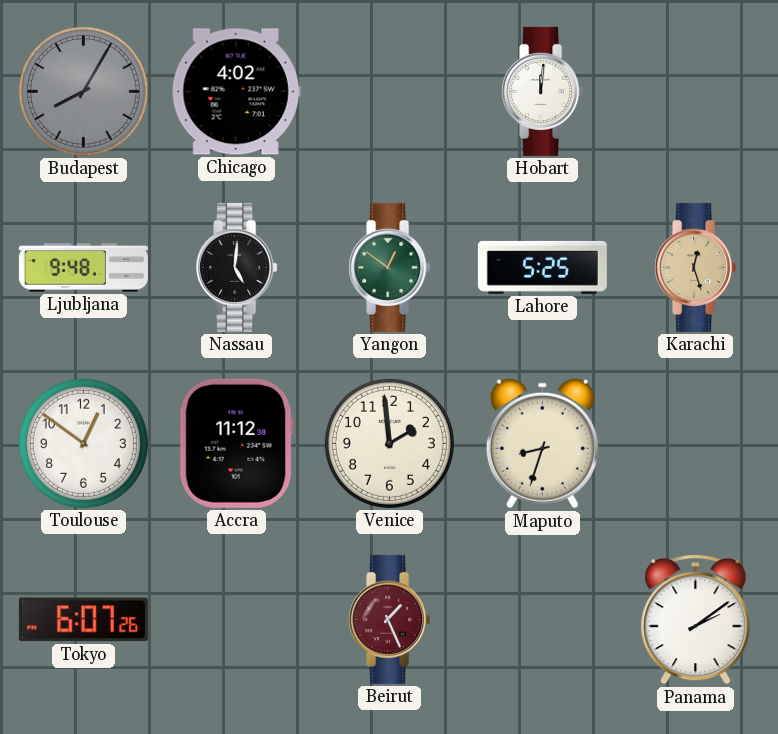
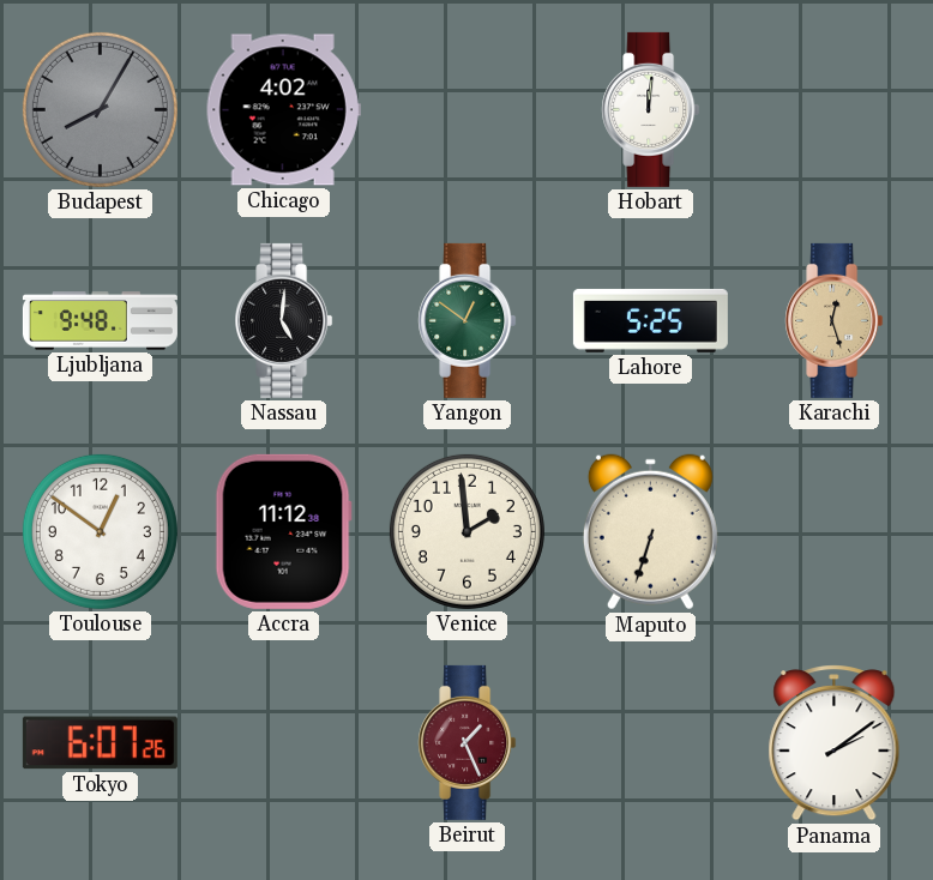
Maputo: 8:33 -> 6:33 (650, 532)
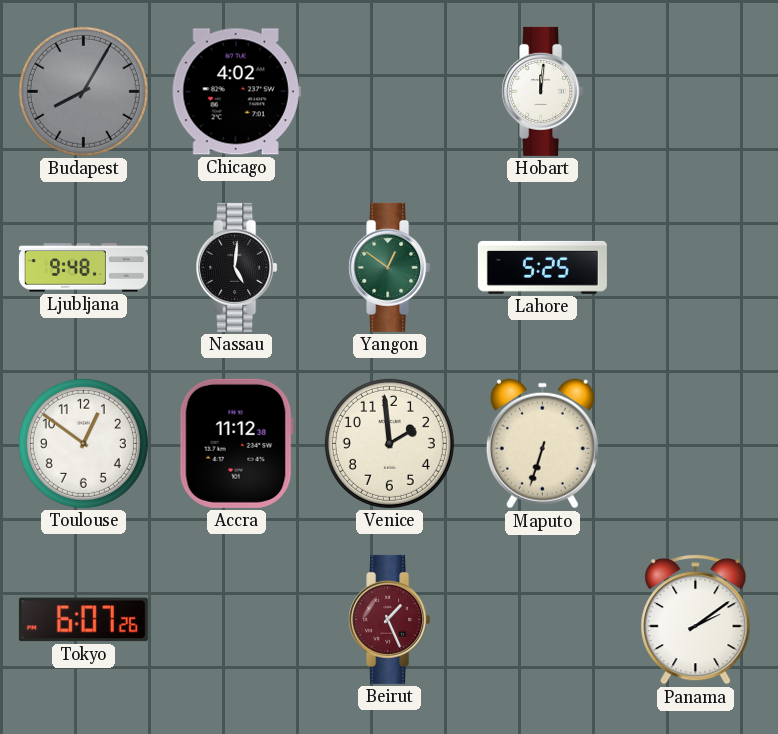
Karachi: 12:27 -> none (835, 320)
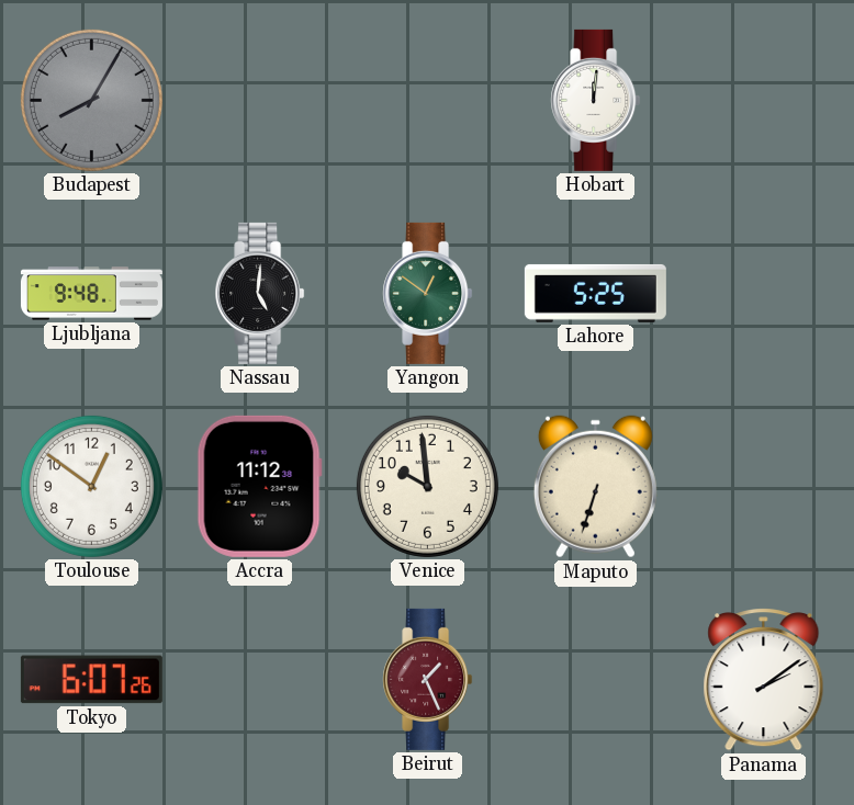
Chicago: 4:02 -> none (236, 92)
Venice: 1:59 -> 9:59 (427, 486)
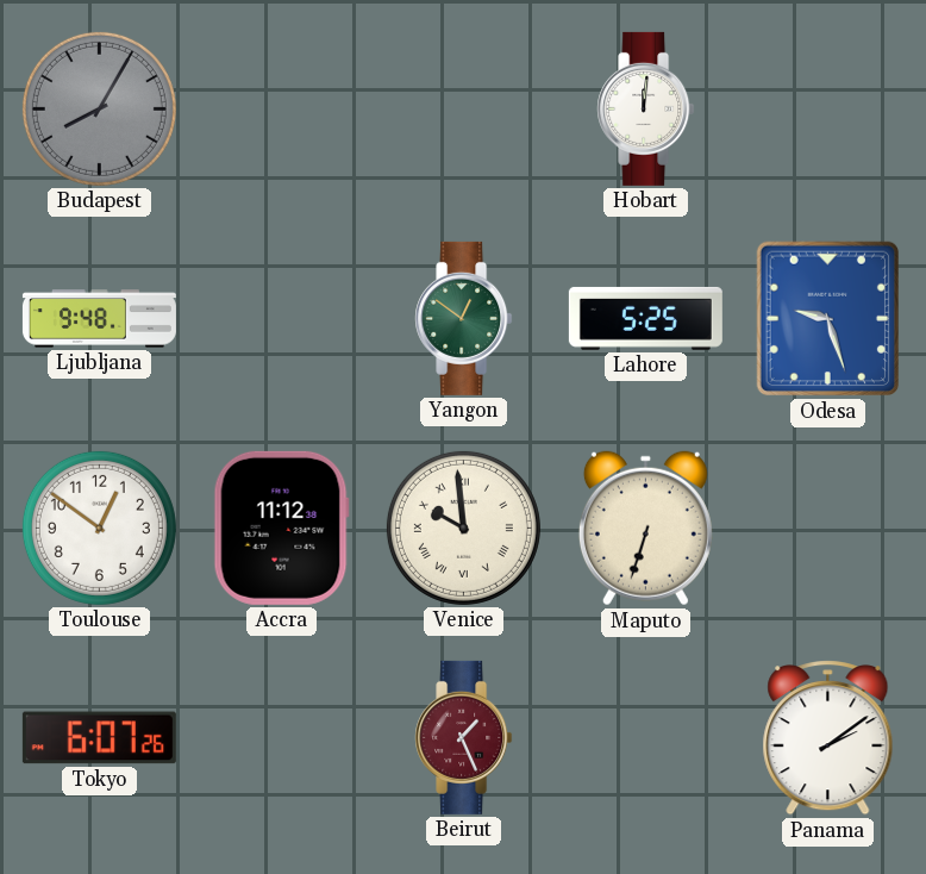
Nassau: 5:01 -> none (260, 293)
Odesa: none -> 9:27 (827, 319)
Venice numerals: Arabic -> Roman (463, 527)
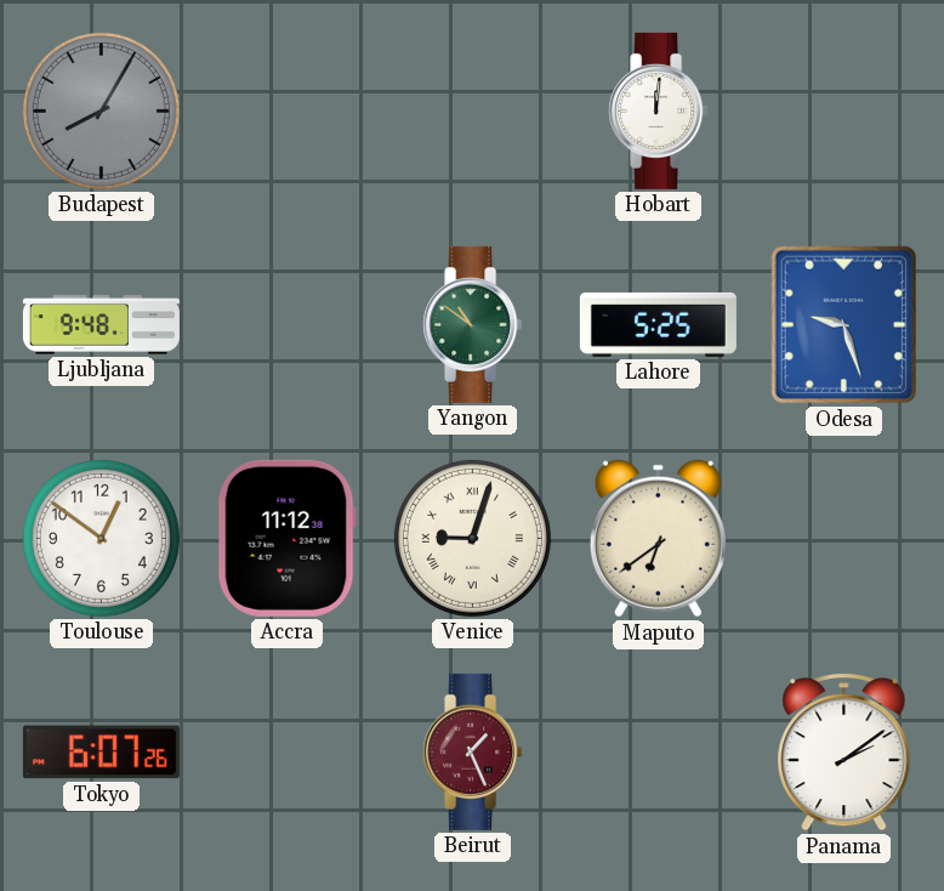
Yangon: 12:51 -> 10:51 (473, 324)
Venice: 9:59 -> 9:03 (472, 538)
Maputo: 6:33 -> 6:39 (658, 539)
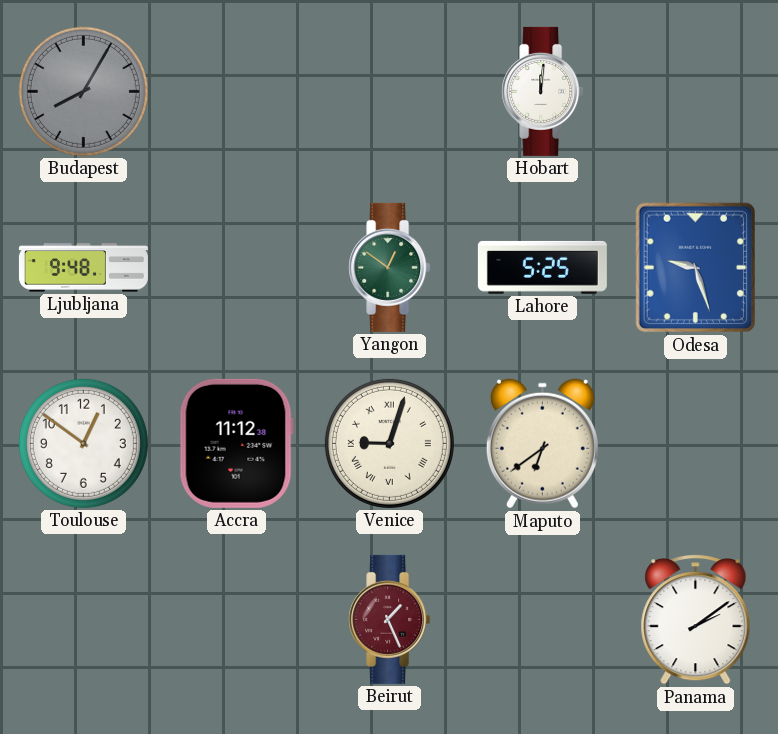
Yangon: 10:51 -> 12:51 (390, 267)
Tokyo: 6:07 -> none (101, 753)
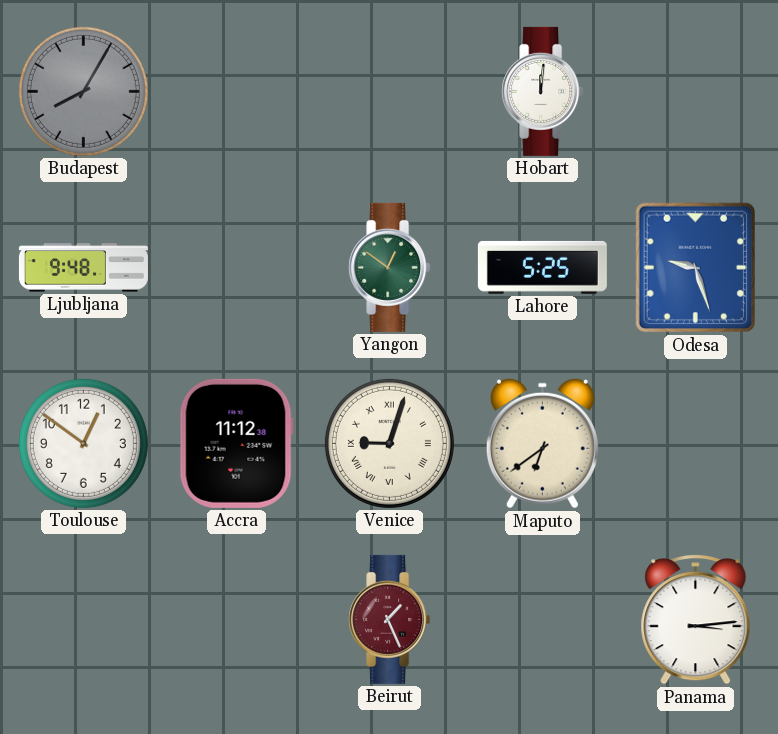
Panama: 2:09 -> 3:14 (696, 620)
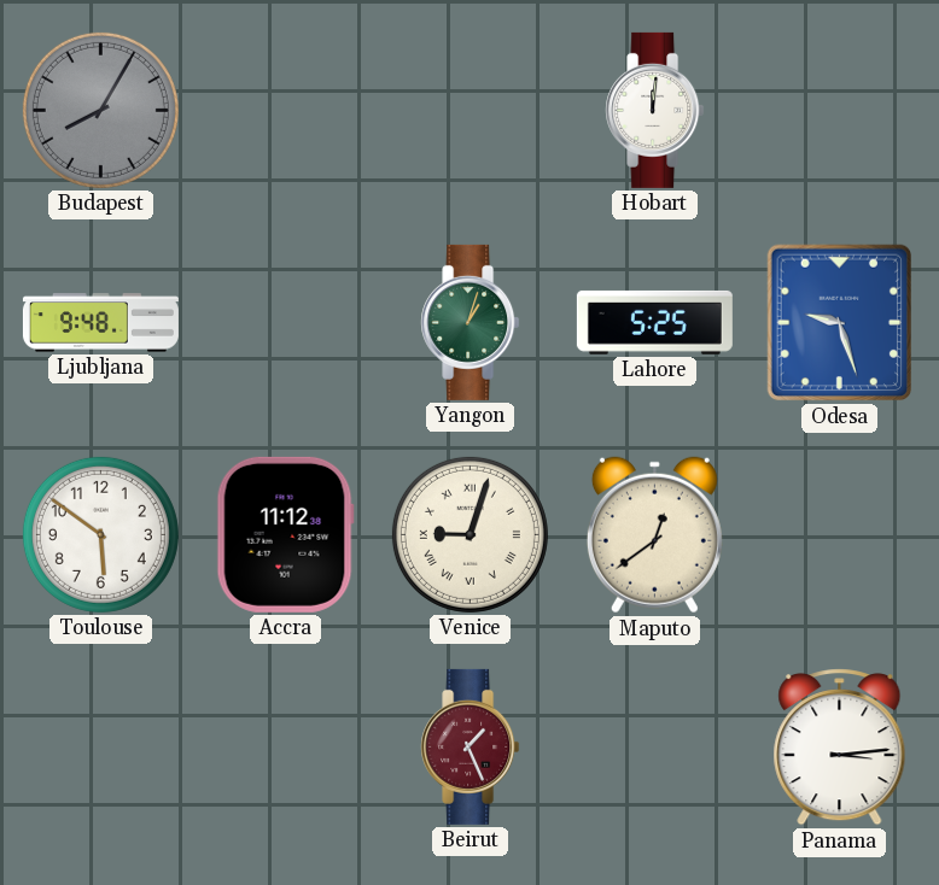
Yangon: 12:51 -> 1:03 (471, 322)
Toulouse: 12:51 -> 5:51 (100, 534)
Maputo: 6:39 -> 12:39 (654, 535)
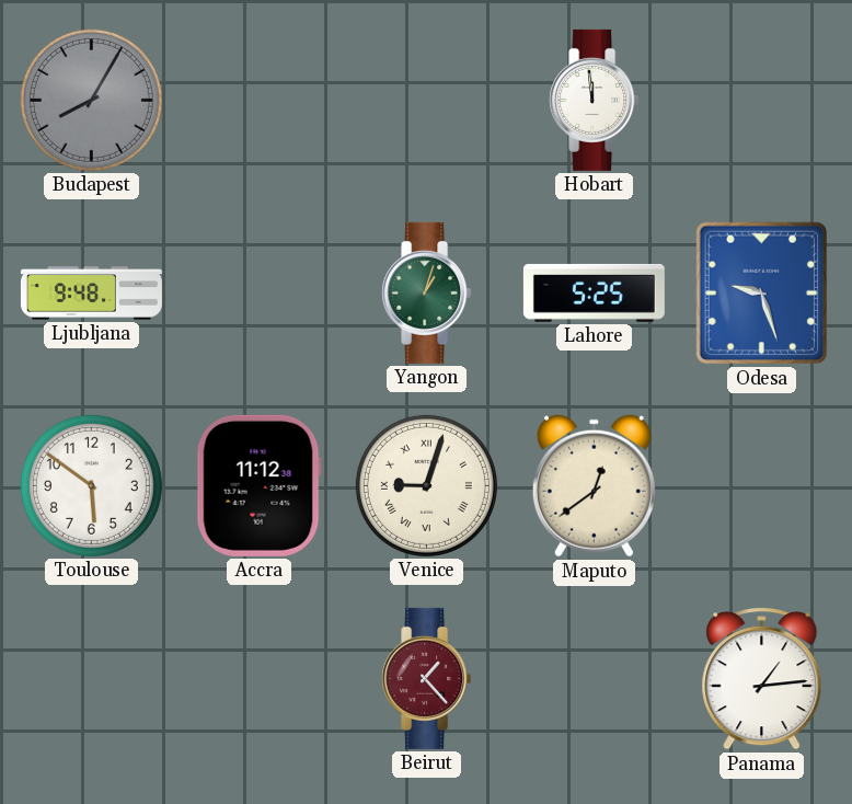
Hobart: 12:01 -> 11:59 (595, 100)
Beirut: 1:26 -> 1:23 (427, 678)
Panama: 3:14 -> 1:14 (762, 679)
